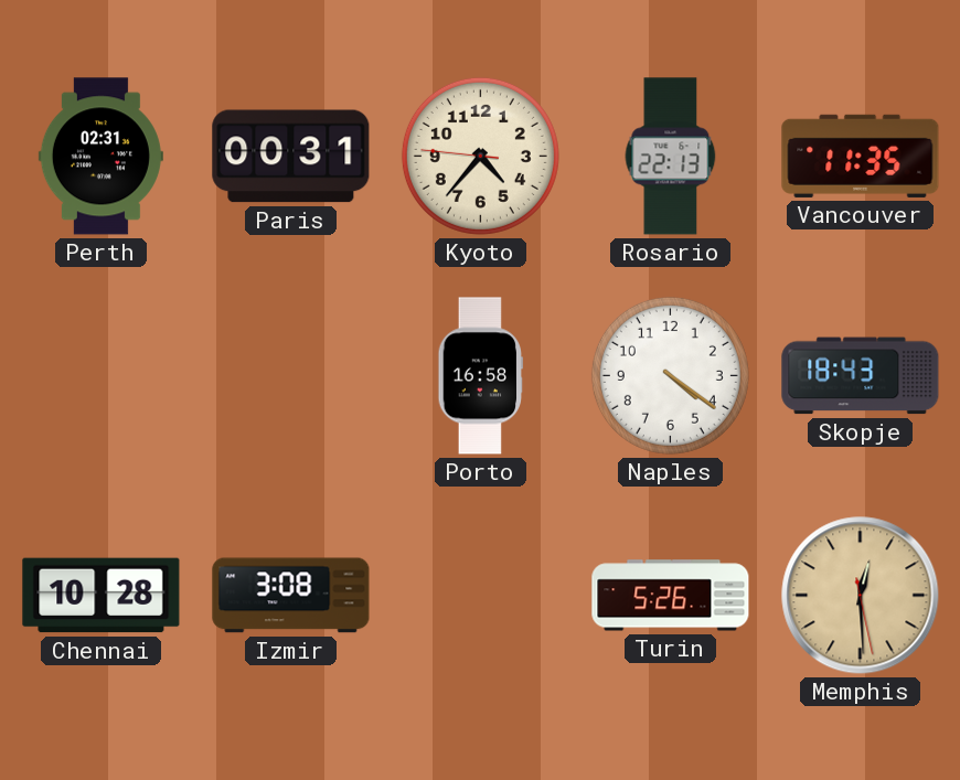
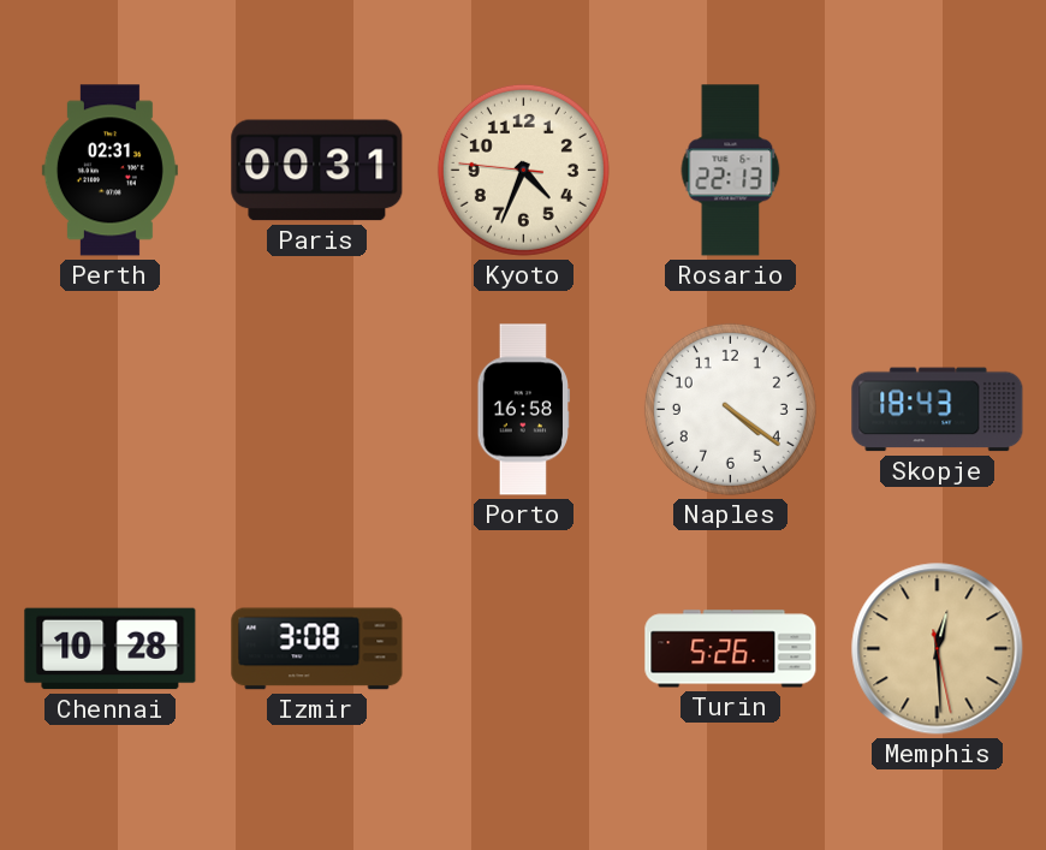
Kyoto: 4:36 -> 4:33 (523, 170)
Vancouver: 11:35 -> none (861, 156)
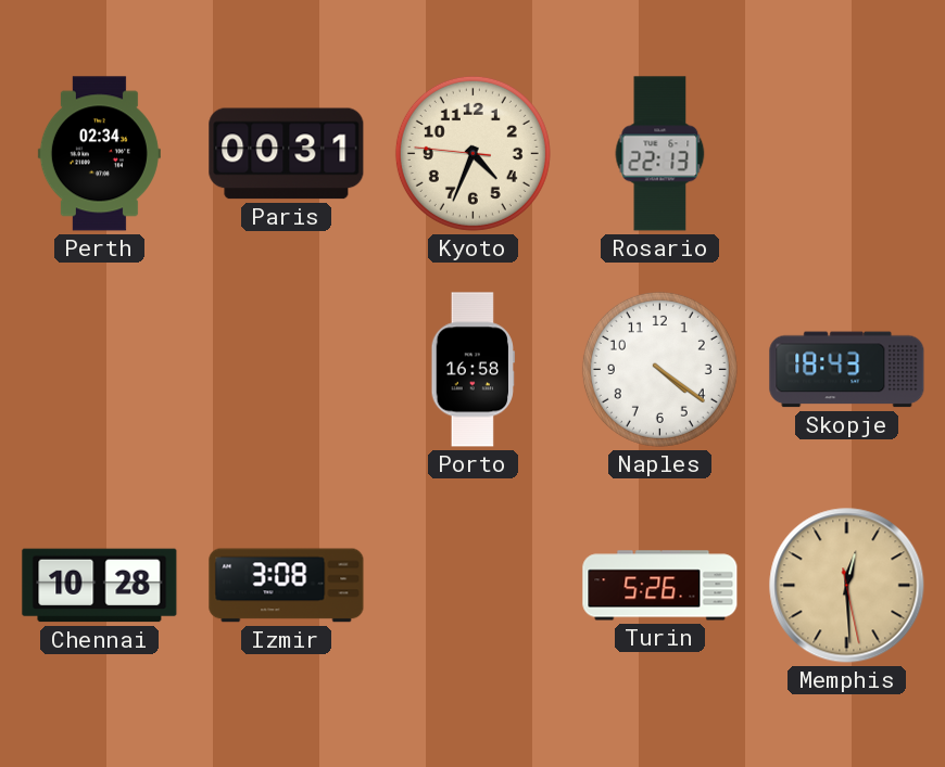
Perth: 02:31 -> 02:34 (99, 154)
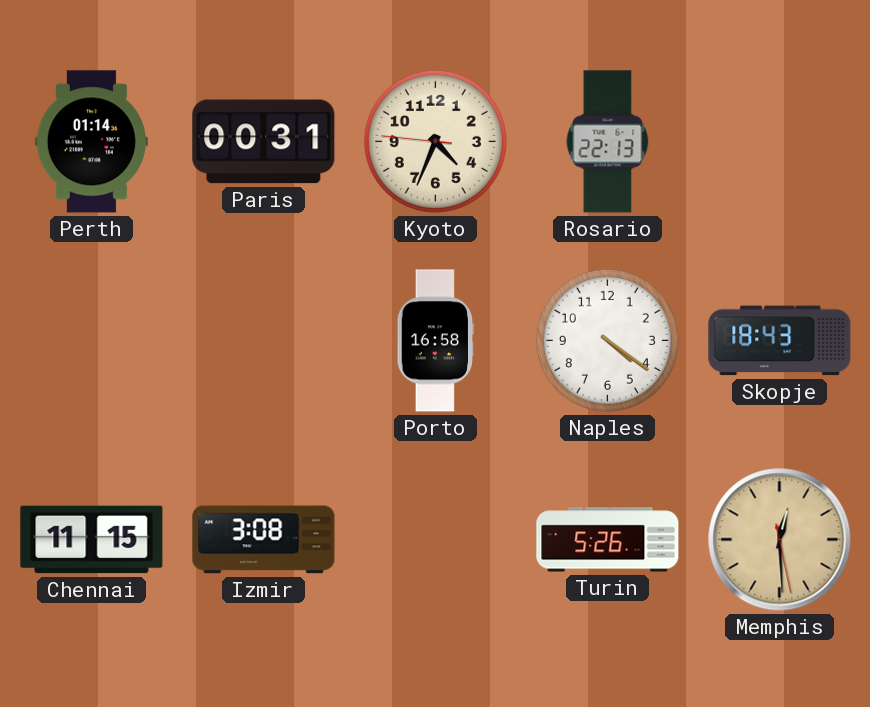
Perth: 02:34 -> 01:14 (91, 142)
Chennai: 10:28 -> 11:15 (92, 540)
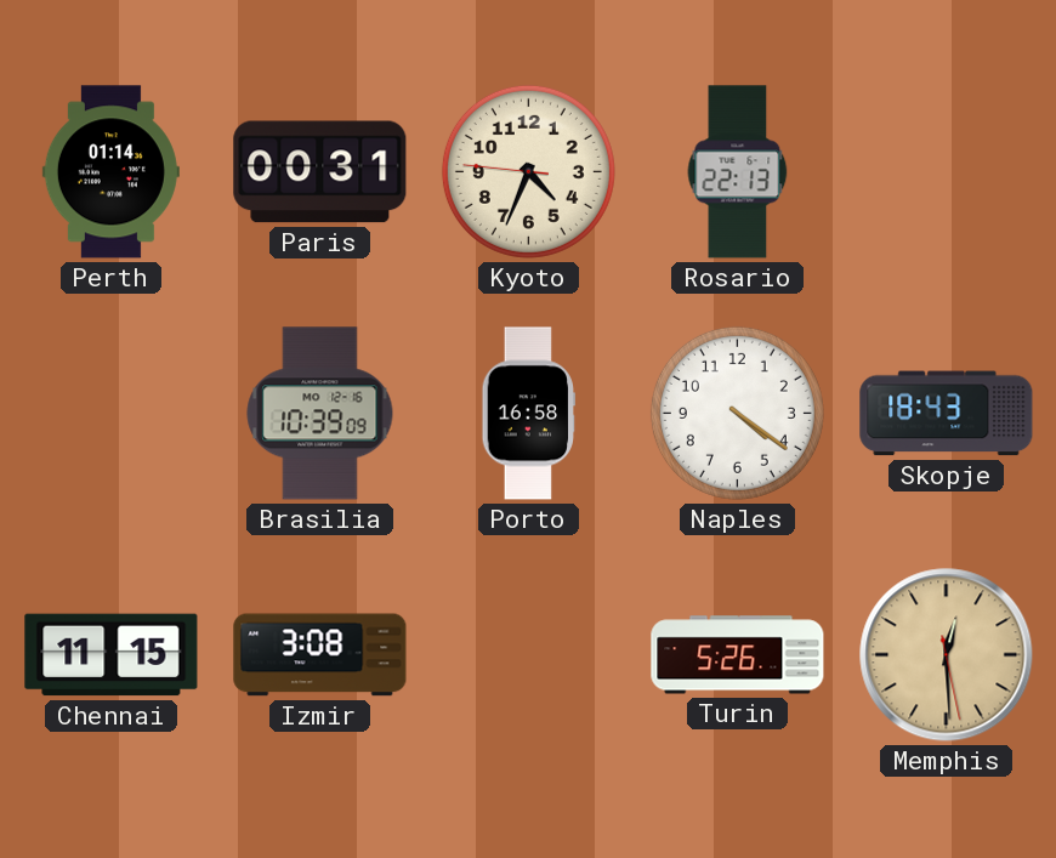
Brasilia: none -> 10:39 (320, 414)
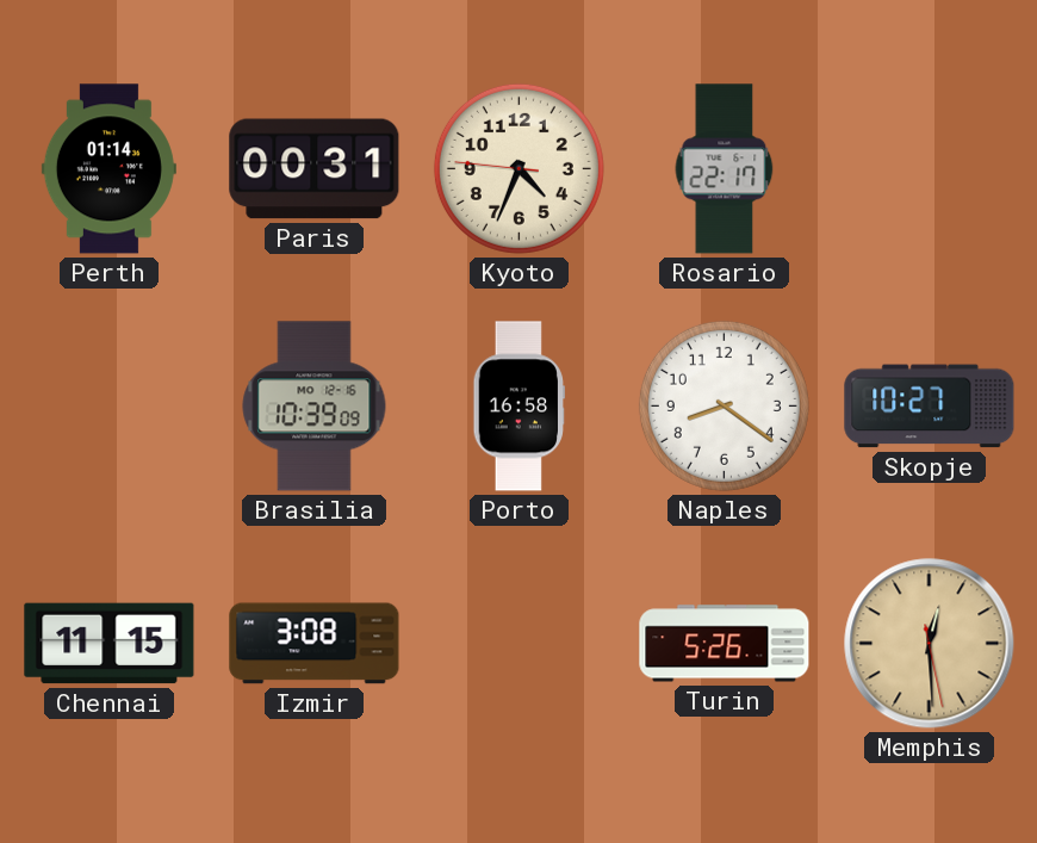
Rosario: 22:13 -> 22:17 (725, 169)
Naples: 4:21 -> 8:21 (724, 405)
Skopje: 18:43 -> 10:27 (930, 407)
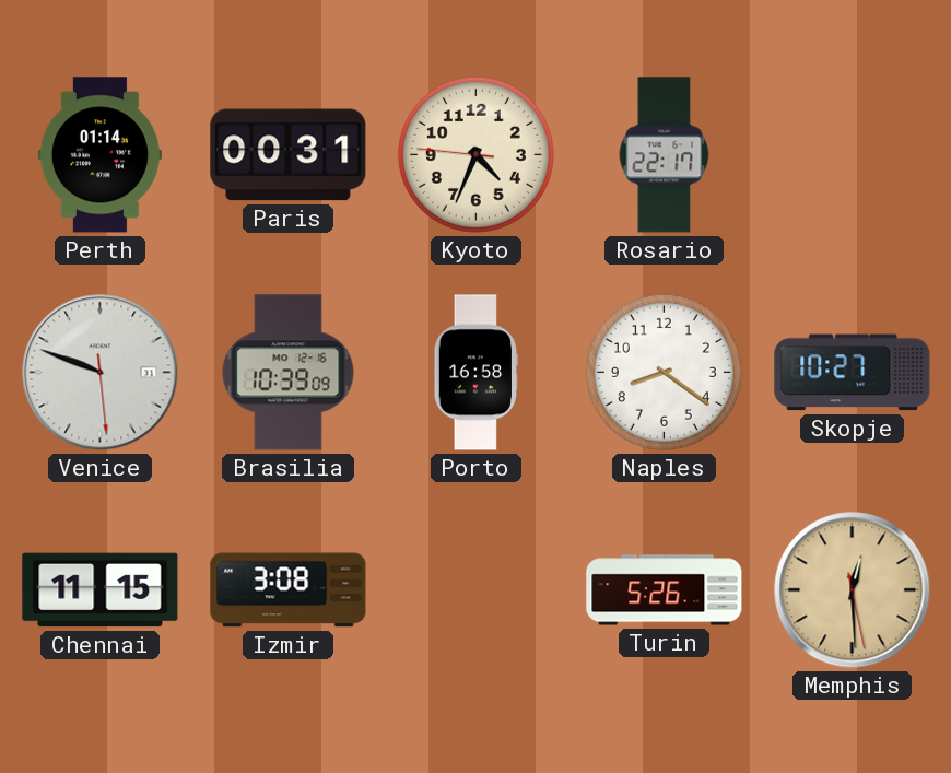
Venice: none -> 9:48 (101, 373)
